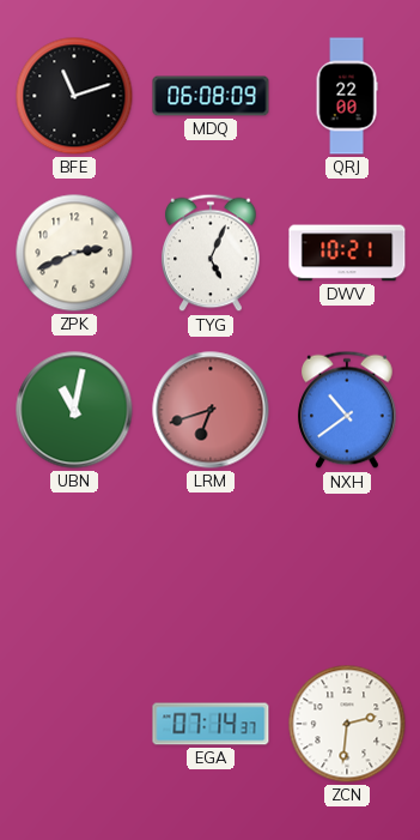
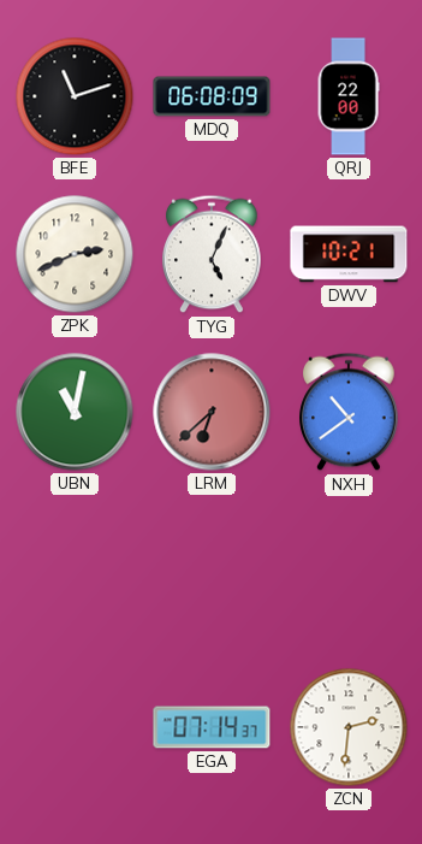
LRM: 6:42 -> 6:38 (212, 412)
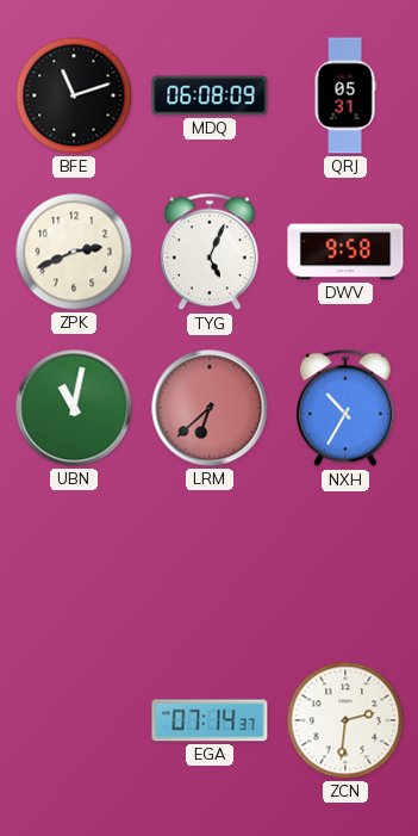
QRJ: 22:00 -> 05:31 (345, 95)
DWV: 10:21 -> 9:58 (345, 252)
NXH: 10:39 -> 10:35 (345, 408)
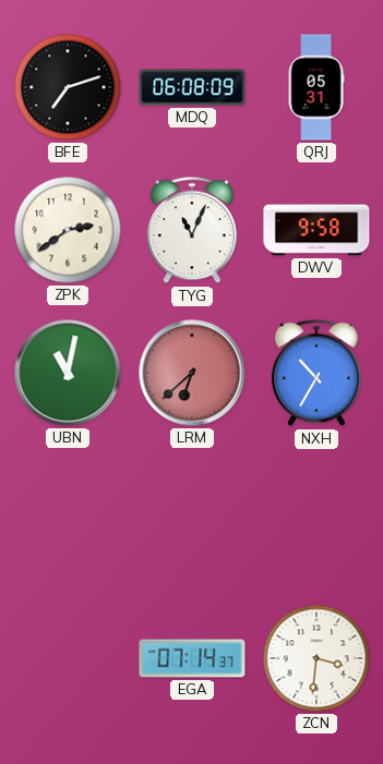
BFE: 11:12 -> 7:12 (68, 87)
ZPK: 2:41 -> 2:39 (68, 230)
TYG: 5:04 -> 11:04 (192, 230)
ZCN: 2:31 -> 3:31 (316, 658)
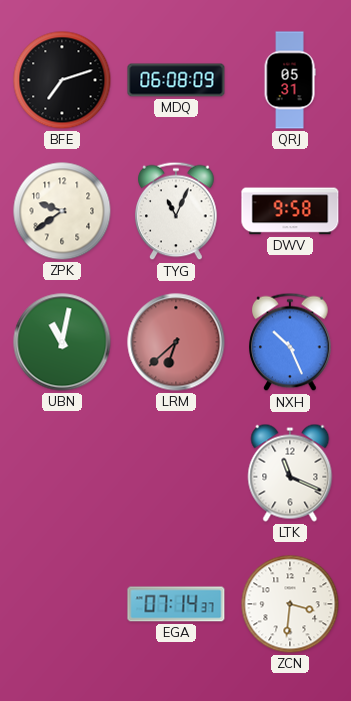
ZPK: 2:39 -> 9:39 (62, 211)
NXH: 10:35 -> 10:26 (290, 342)
LTK: none -> 11:19 (290, 473)
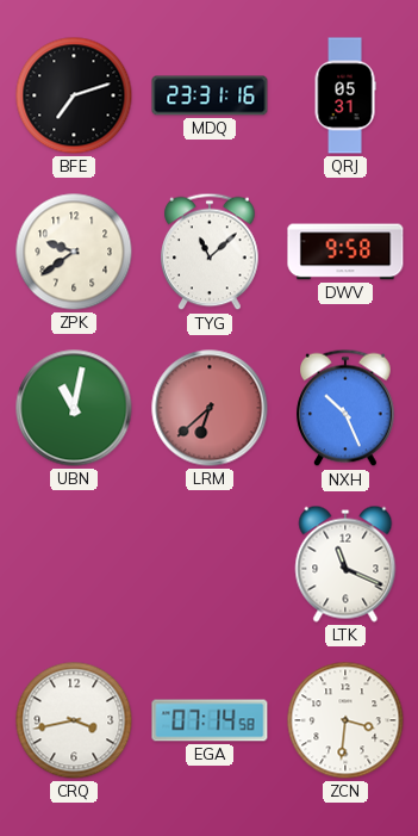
MDQ: 06:08 -> 23:31 (210, 95)
TYG: 11:04 -> 11:08 (210, 252)
CRQ: none -> 3:43 (74, 720)
EGA: 07:14:37 -> 07:14:58 (210, 720)
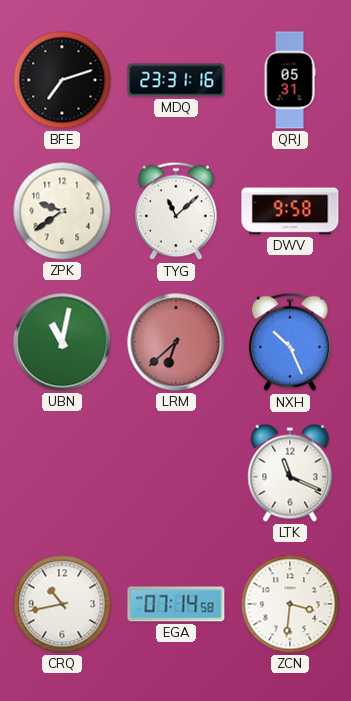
CRQ: 3:43 -> 10:43 (62, 604)
